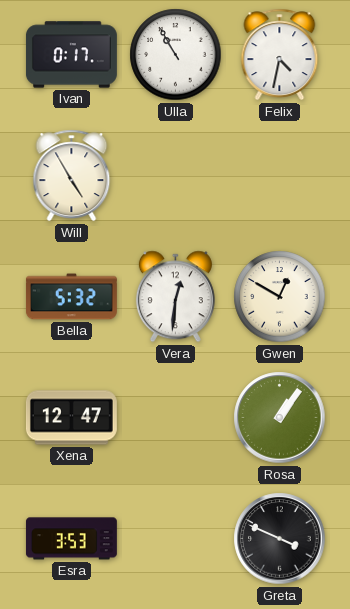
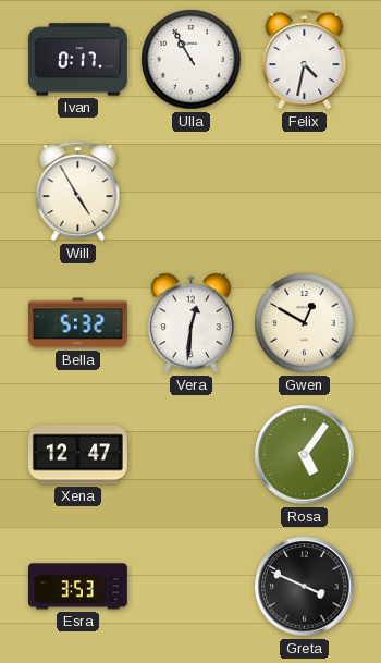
Rosa: 1:06 -> 5:06 (305, 455)
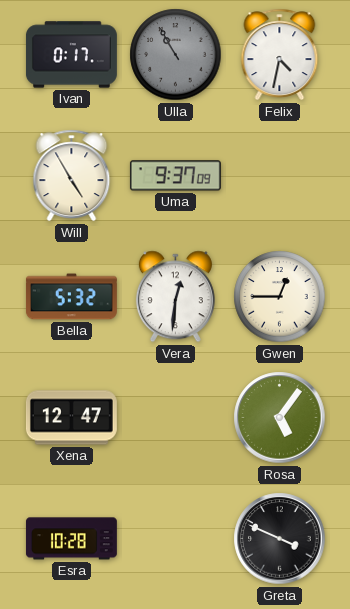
Ulla dial: white -> grey (176, 55)
Uma: none -> 9:37 (175, 176)
Gwen: 12:50 -> 12:45 (280, 297)
Esra: 3:53 -> 10:28 (71, 539)
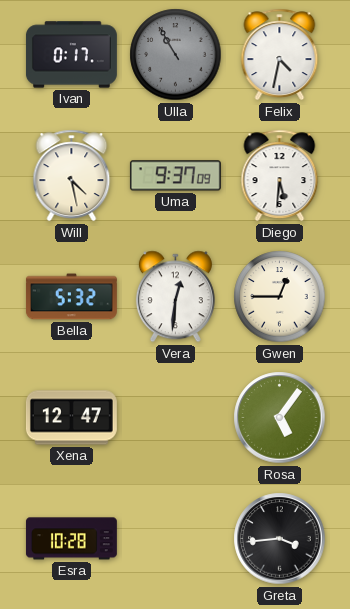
Will: 4:55 -> 4:28 (72, 176)
Diego: none -> 5:31 (280, 176)
Greta: 3:49 -> 3:44 (280, 539)
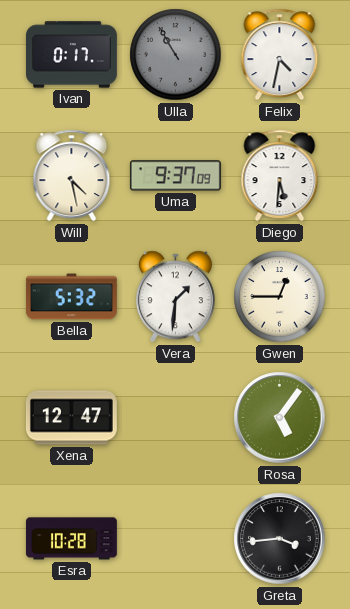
Vera: 12:31 -> 1:31 (175, 297)
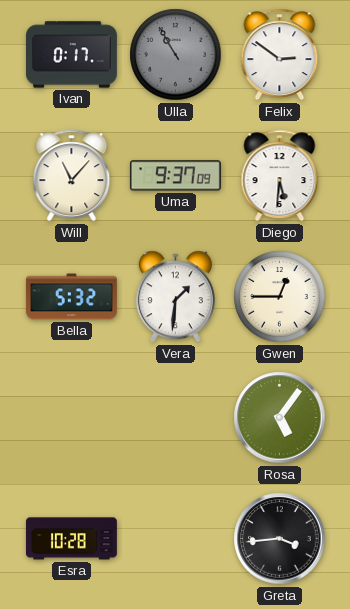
Felix: 4:32 -> 2:51 (280, 55)
Will: 4:28 -> 11:07 (72, 176)
Xena: 12:47 -> none (71, 418)
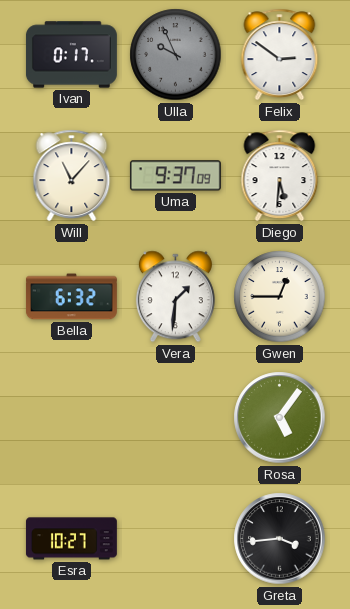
Ulla: 10:55 -> 9:56 (176, 55)
Bella: 5:32 -> 6:32 (71, 297)
Esra: 10:28 -> 10:27 (71, 539)
